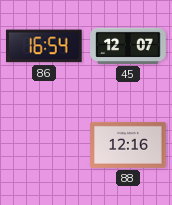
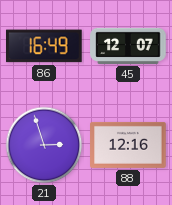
86: 16:54 -> 16:49 (45, 46)
21: none -> 2:57 (44, 145)
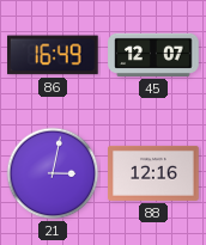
21: 2:57 -> 3:02 (53, 173)
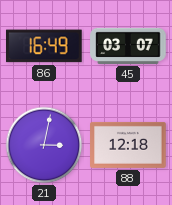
45: 12:07 -> 03:07 (128, 46)
88: 12:16 -> 12:18 (128, 145)
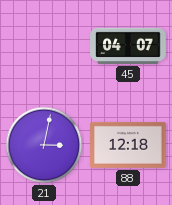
86: 16:49 -> none (45, 46)
45: 03:07 -> 04:07 (128, 46)
